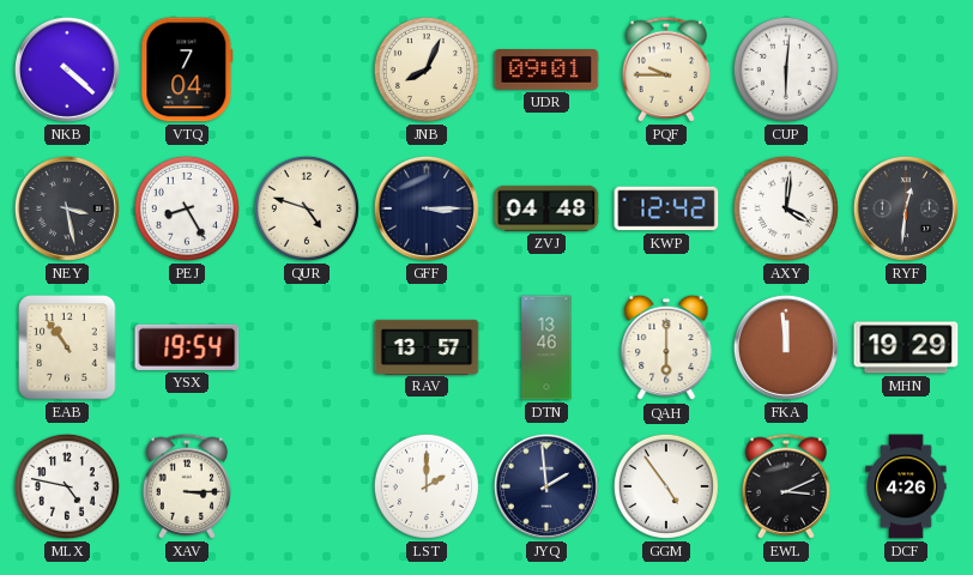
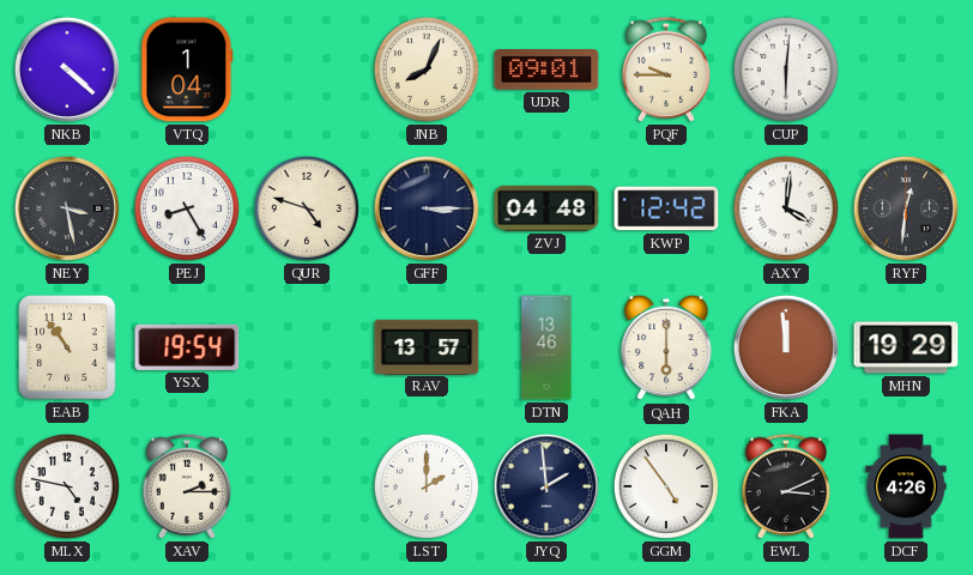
VTQ: 7:04 -> 1:04 (187, 69)
XAV: 3:15 -> 2:15 (187, 486)
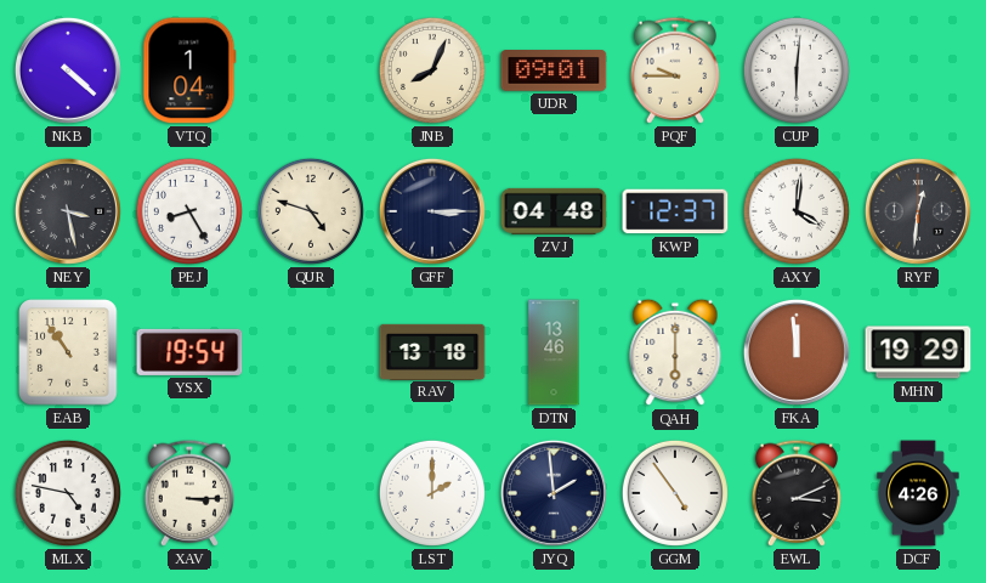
KWP: 12:42 -> 12:37 (675, 211)
RAV: 13:57 -> 13:18 (432, 351)
XAV: 2:15 -> 3:15 (189, 493)
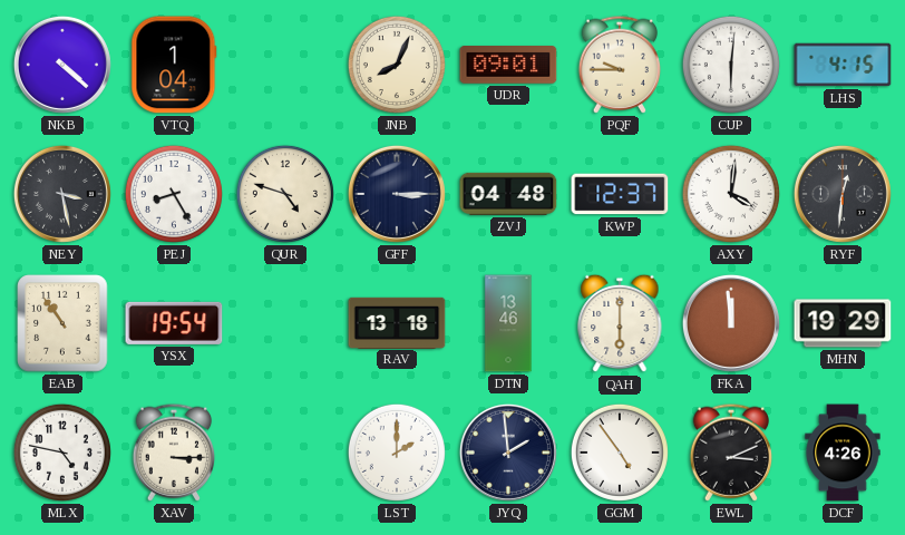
LHS: none -> 4:15 (843, 65)
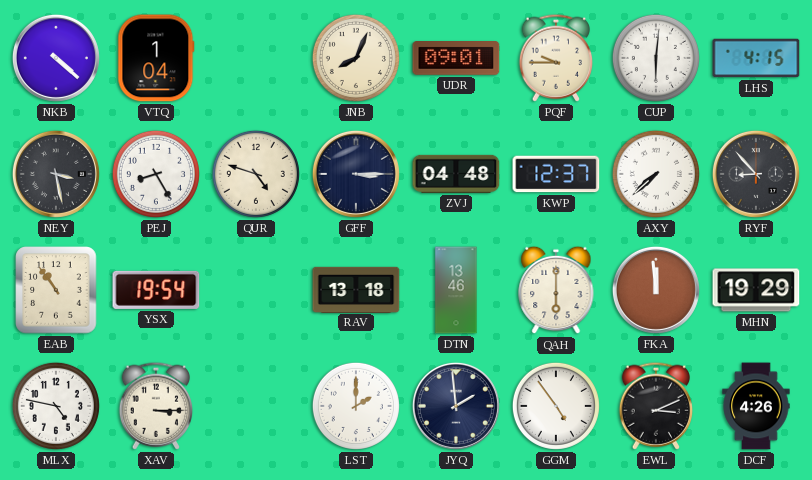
AXY: 4:01 -> 7:38 (656, 174)
RYF: 12:31 -> 8:53 (756, 174)
